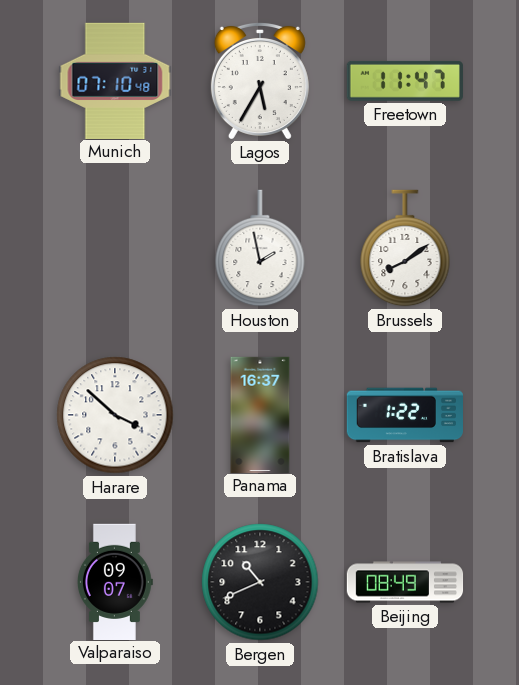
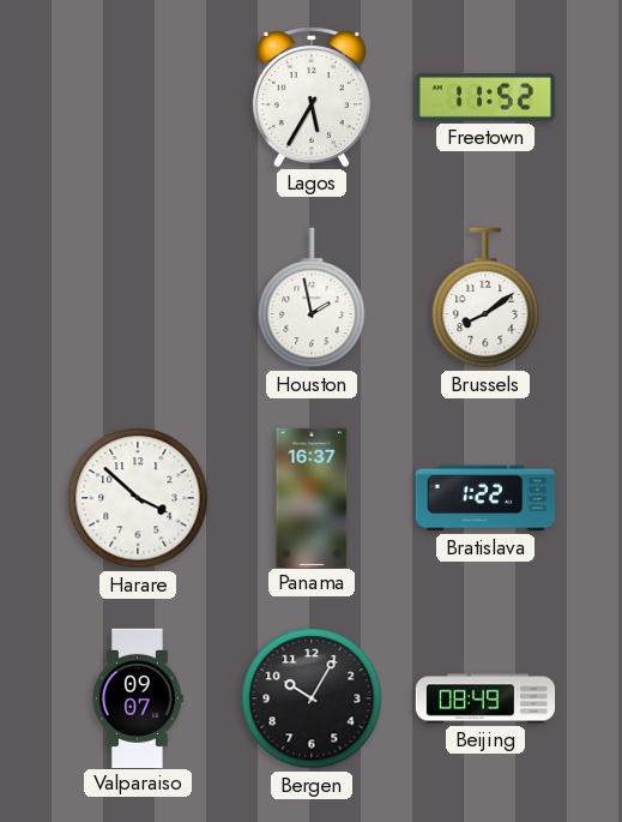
Munich: 07:10 -> none (115, 80)
Freetown: 11:47 -> 11:52 (485, 97)
Bergen: 10:41 -> 10:05 (312, 698)
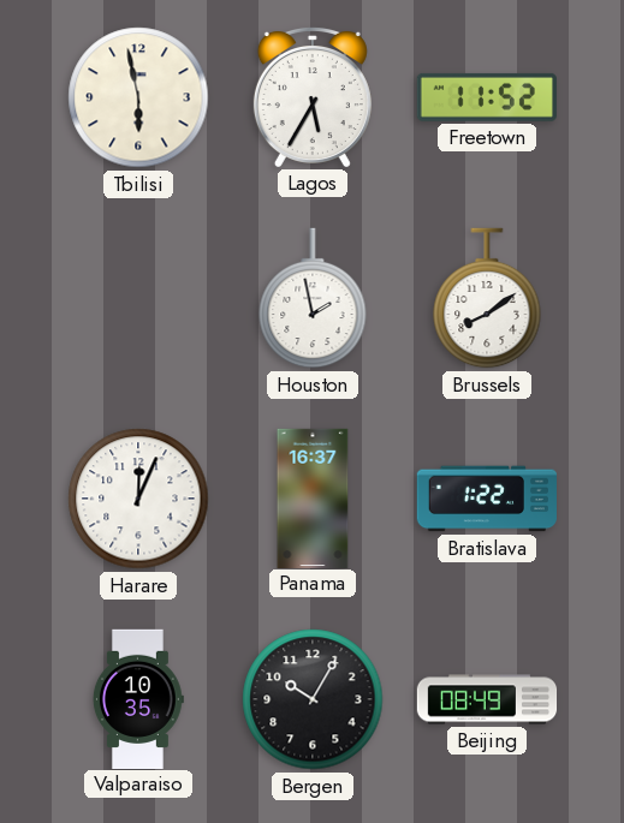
Tbilisi: none -> 5:58 (138, 97)
Harare: 3:52 -> 12:04 (138, 499)
Valparaiso: 09:07 -> 10:35 (138, 698)
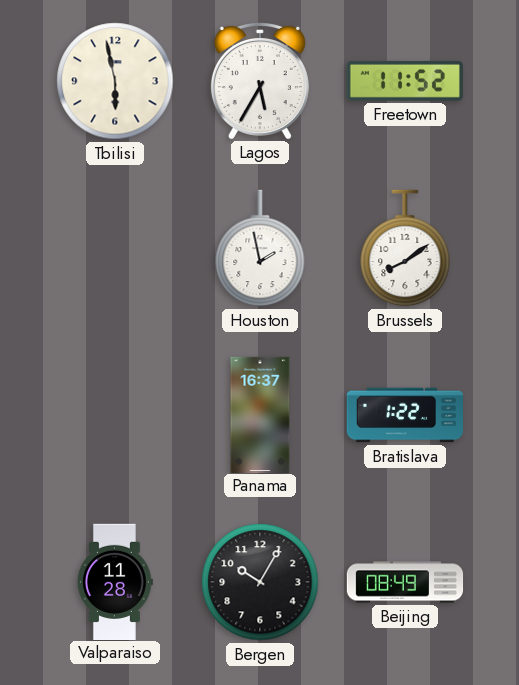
Harare: 12:04 -> none (138, 499)
Valparaiso: 10:35 -> 11:28 (115, 581)
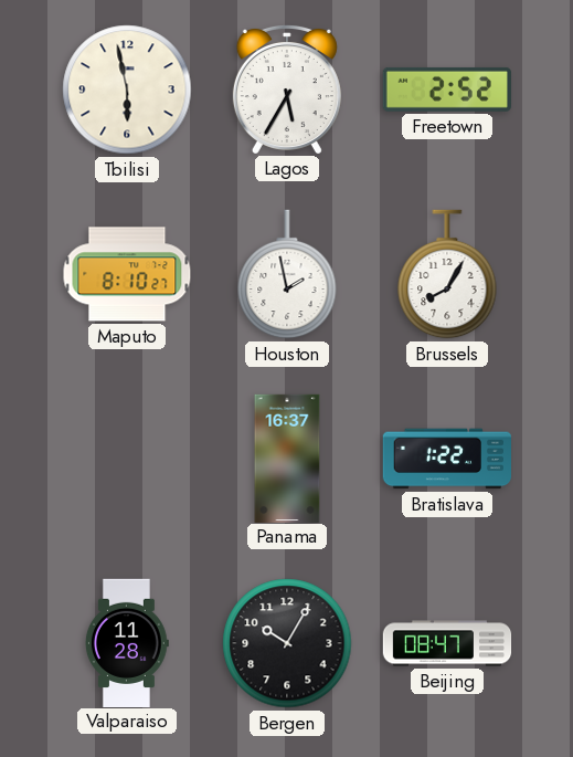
Freetown: 11:52 -> 2:52 (447, 90)
Maputo: none -> 8:10 (127, 274)
Brussels: 8:09 -> 8:05 (447, 274)
Beijing: 08:49 -> 08:47 (447, 643)
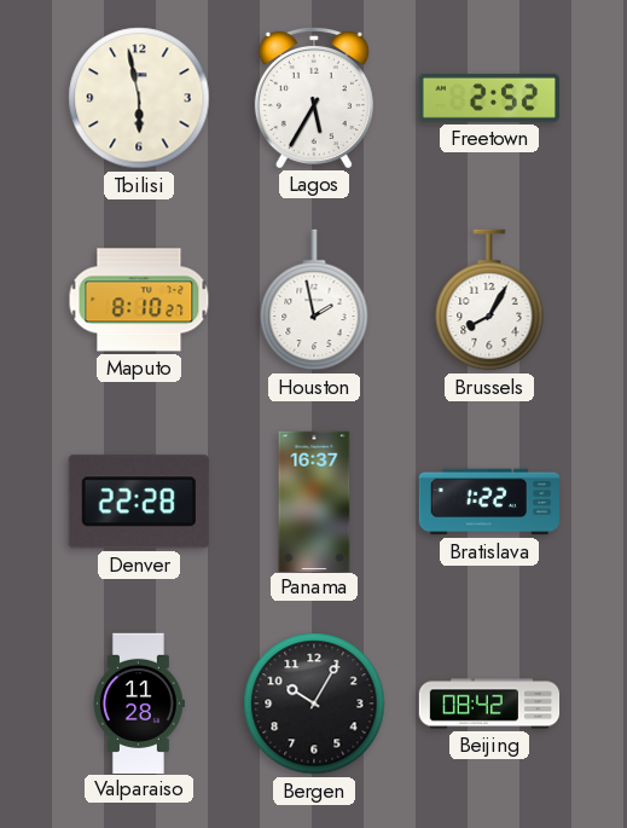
Denver: none -> 22:28 (139, 502)
Beijing: 08:47 -> 08:42 (489, 703)
